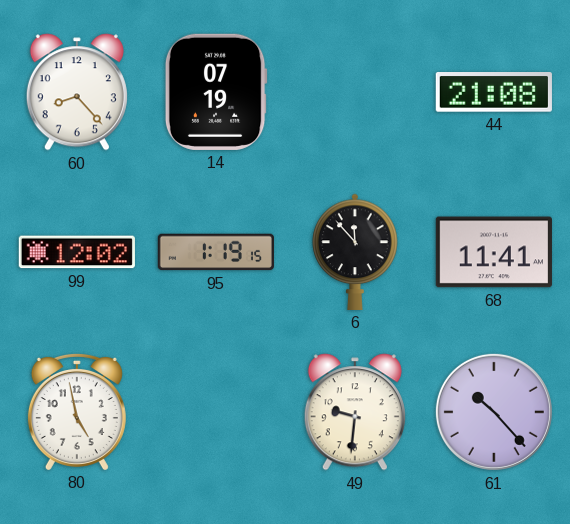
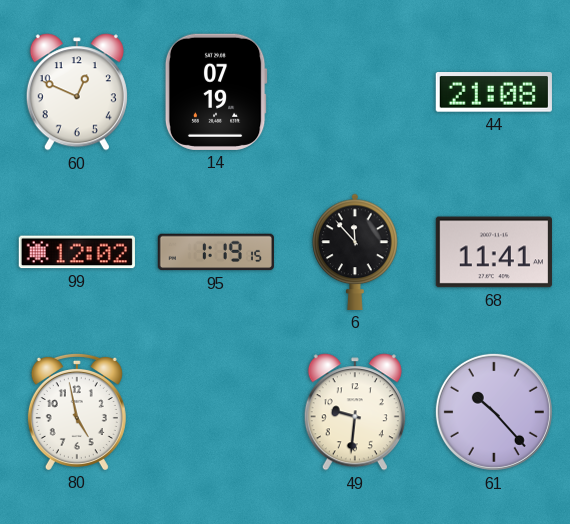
60: 8:23 -> 12:49 (77, 92)
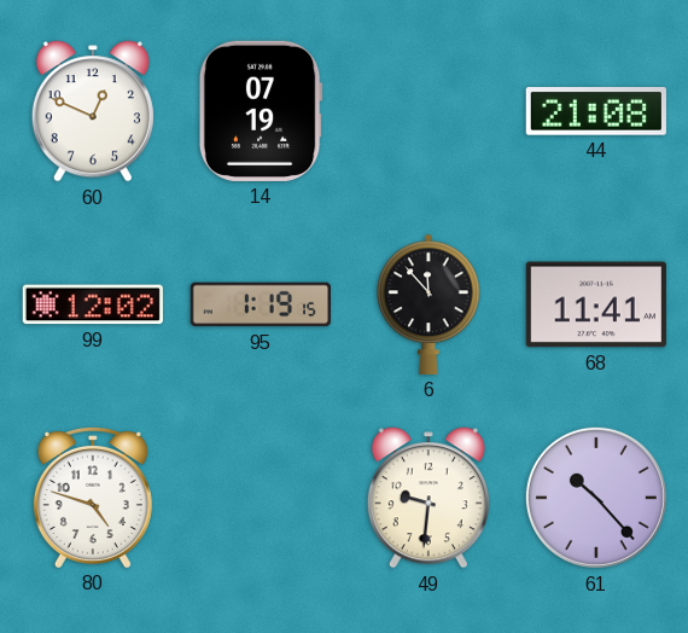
80: 4:58 -> 4:48 (93, 496)
